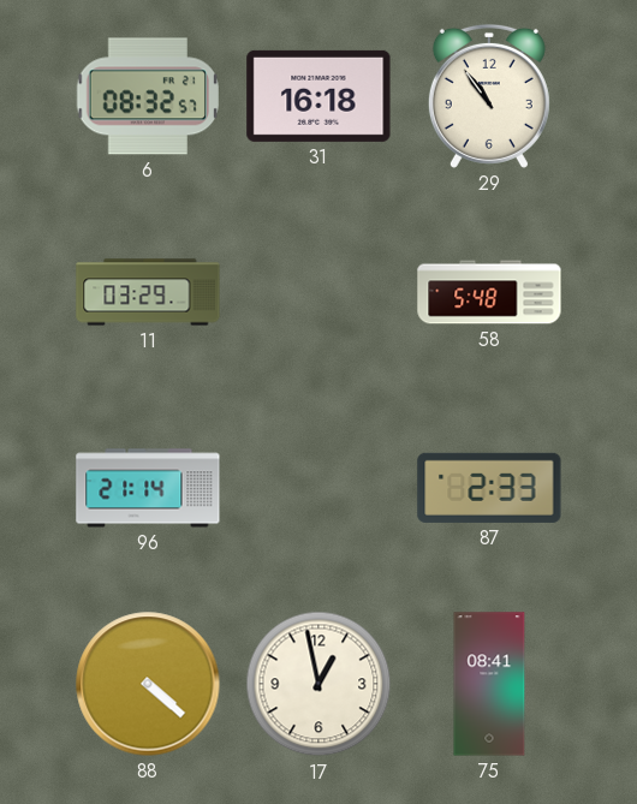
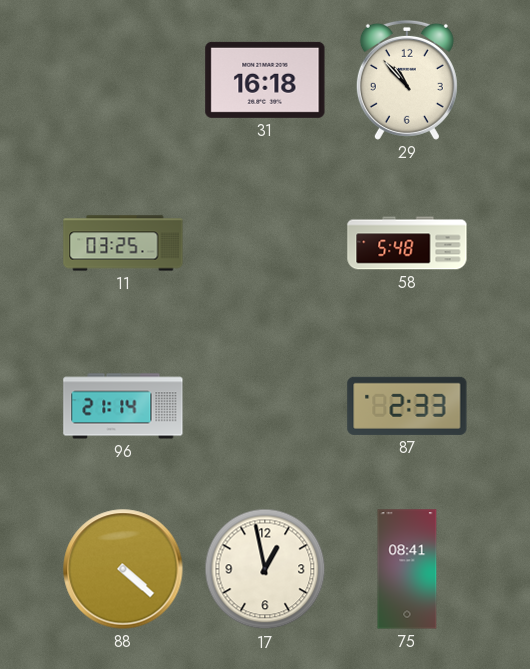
6: 08:32 -> none (147, 96)
29: 10:54 -> 10:53 (407, 80)
11: 03:29 -> 03:25 (123, 243)
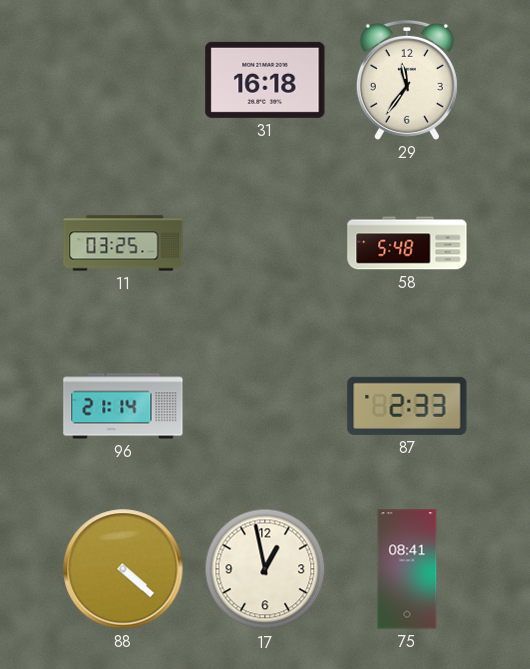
29: 10:53 -> 11:36 (407, 80)
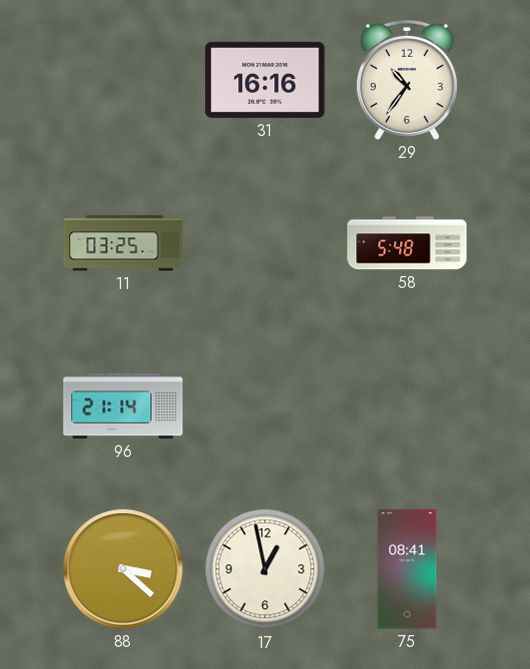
31: 16:18 -> 16:16 (265, 80)
29: 11:36 -> 10:36 (407, 80)
87: 2:33 -> none (407, 406)
88: 4:22 -> 3:22 (123, 569)
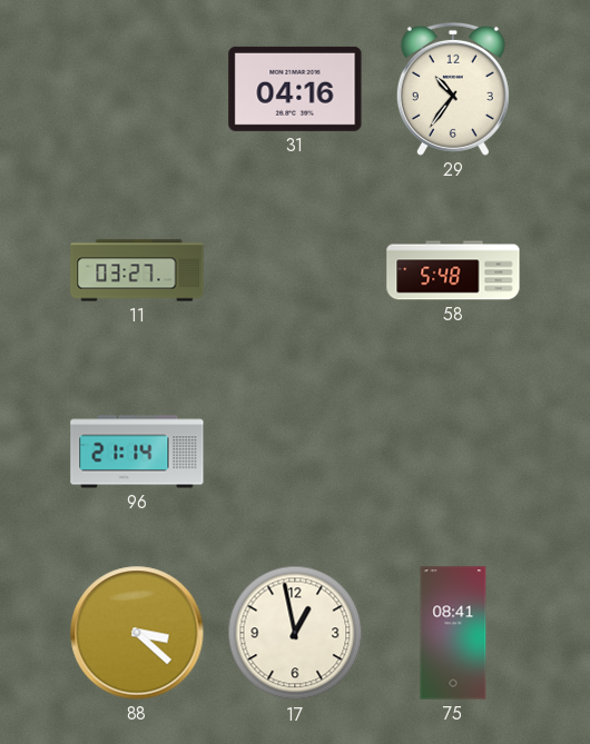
31: 16:16 -> 04:16 (295, 89)
11: 03:25 -> 03:27 (137, 270)
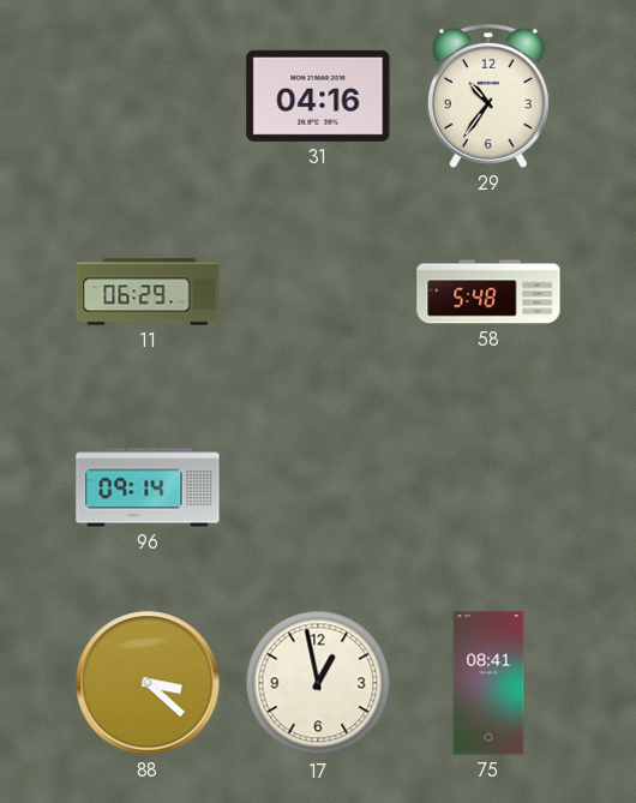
11: 03:27 -> 06:29 (148, 292)
96: 21:14 -> 09:14 (148, 487)
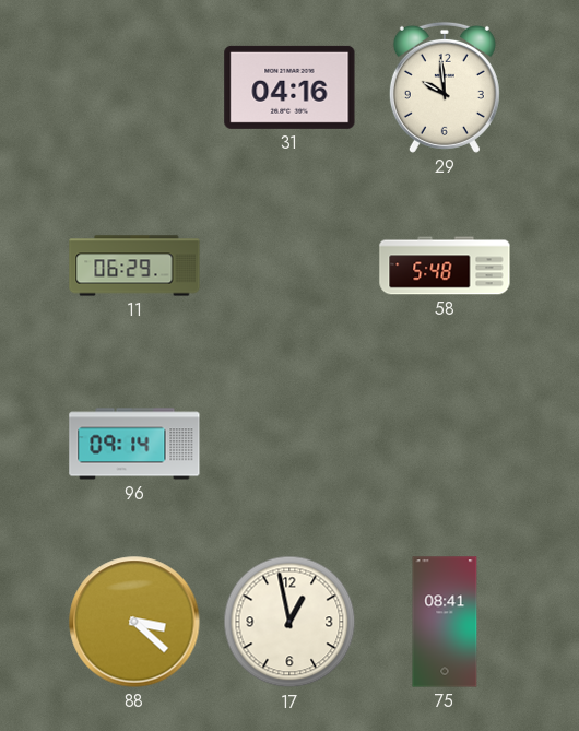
29: 10:36 -> 9:59 (445, 87)
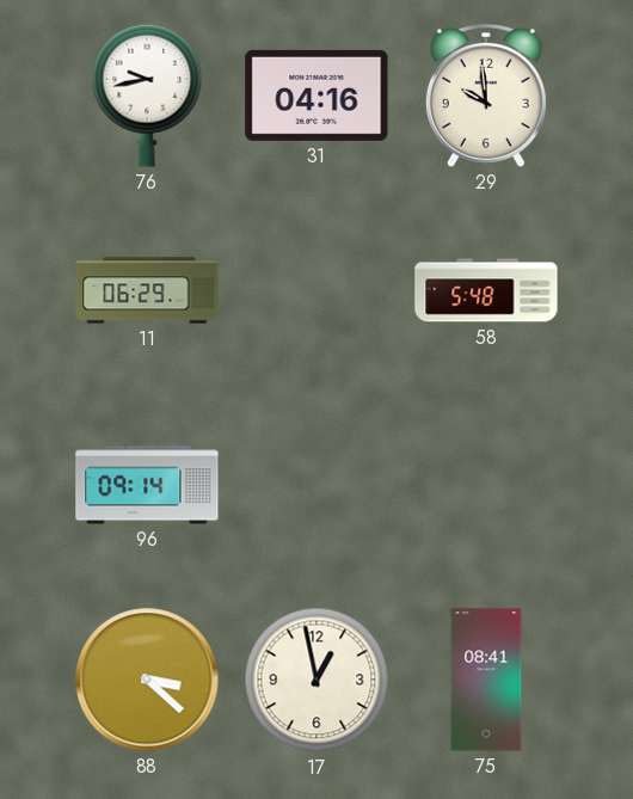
76: none -> 9:43 (147, 96)
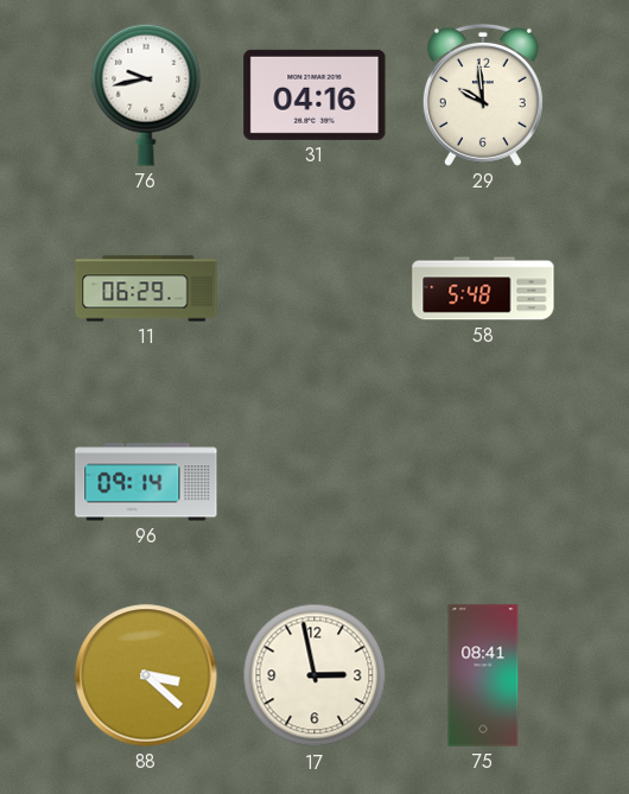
17: 12:58 -> 2:58 (314, 675)
